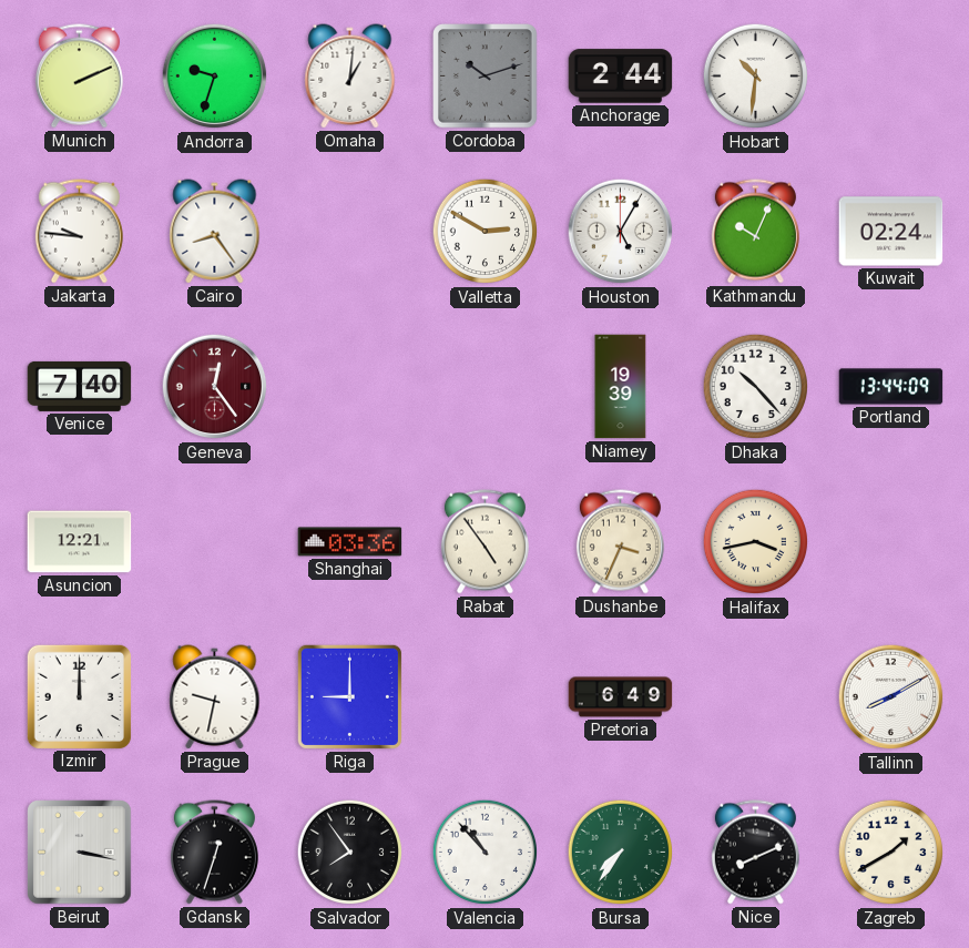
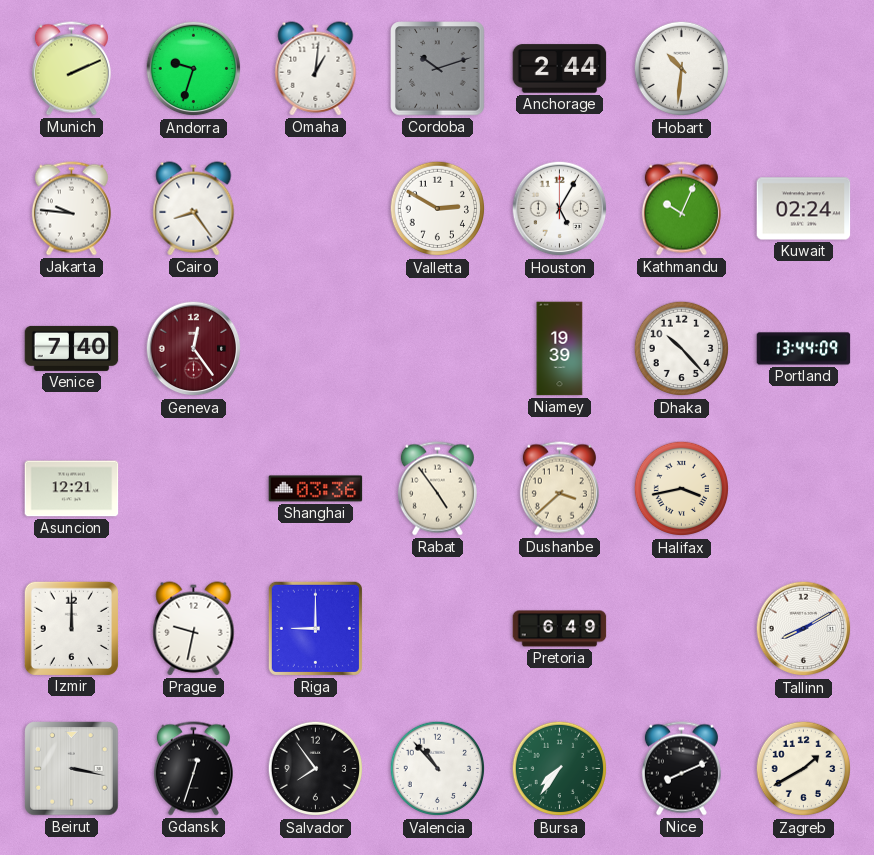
Dushanbe: 3:34 -> 3:38 (559, 489)
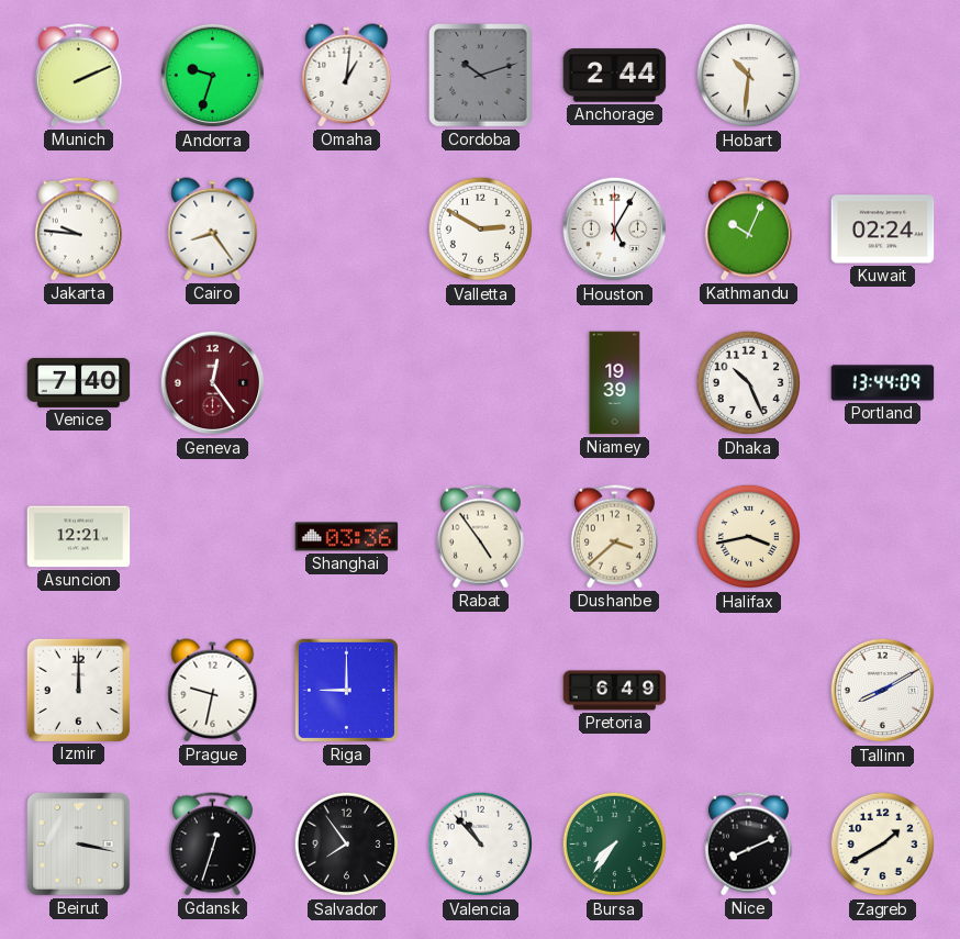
Dhaka: 10:23 -> 10:26 (749, 383)
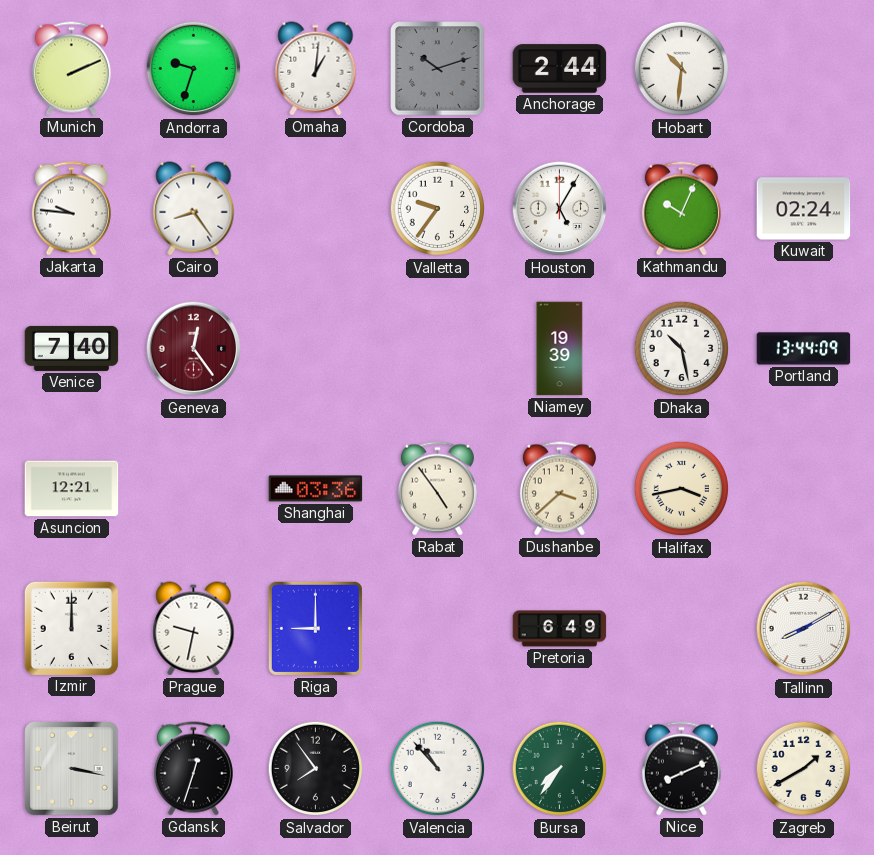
Valletta: 2:50 -> 9:36 (438, 209)
Dhaka: 10:26 -> 10:28 (682, 349)
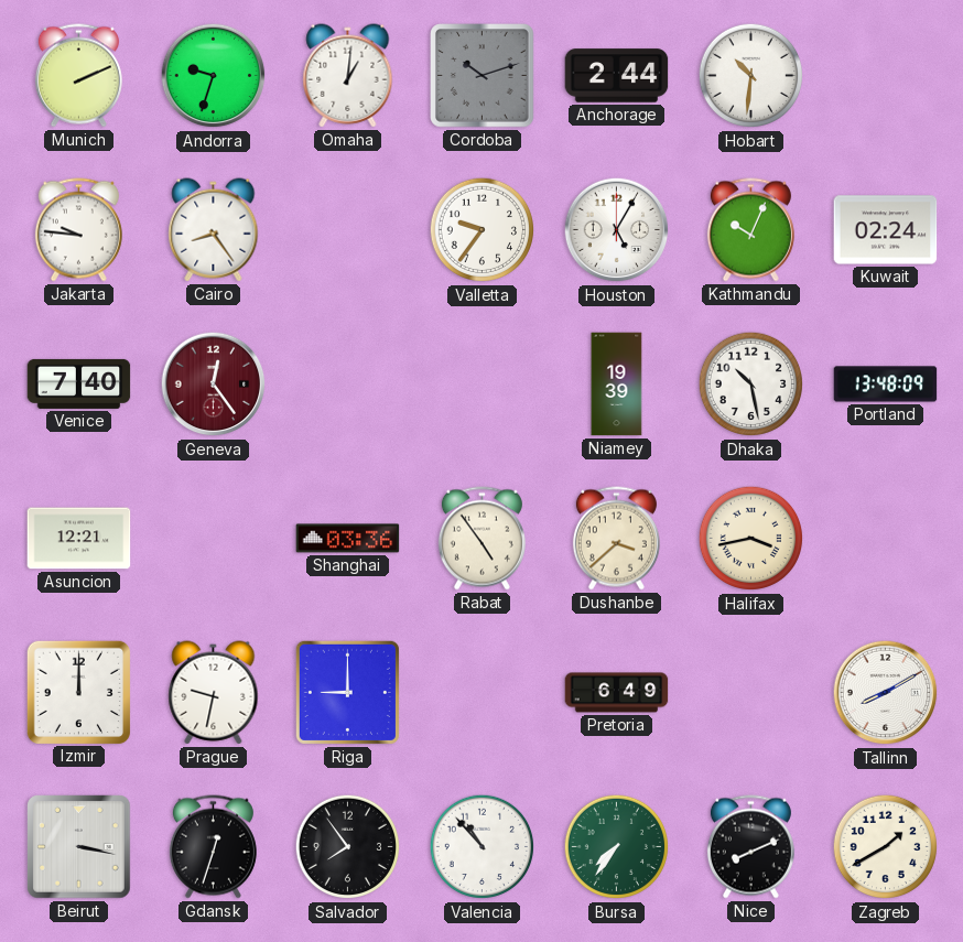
Portland: 13:44 -> 13:48 (886, 385)
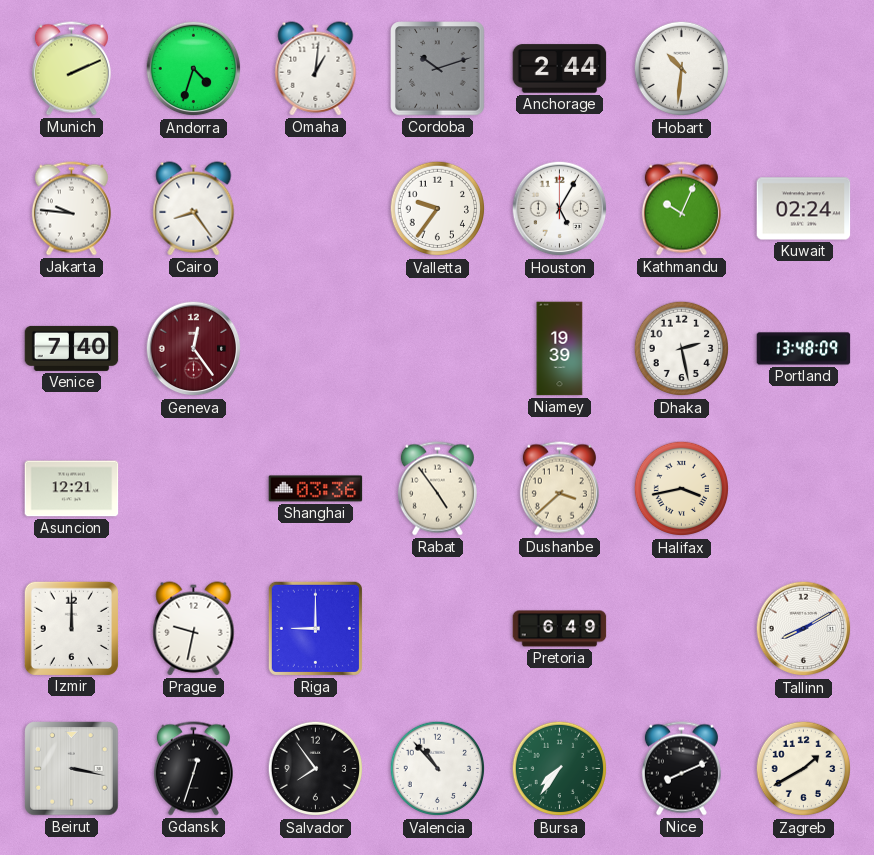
Andorra: 9:33 -> 4:33 (194, 69)
Dhaka: 10:28 -> 2:28 (682, 349)
